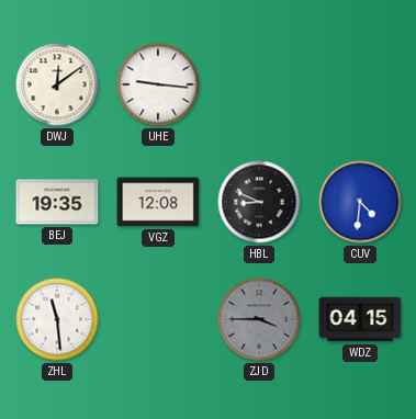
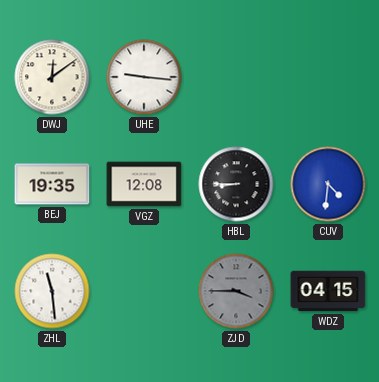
HBL: 8:49 -> 8:45 (236, 184)
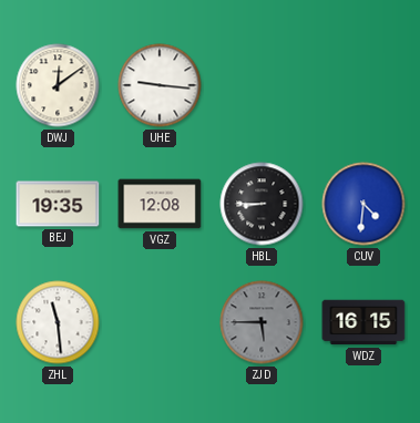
ZJD: 3:45 -> 5:45 (262, 322)
WDZ: 04:15 -> 16:15 (363, 322)
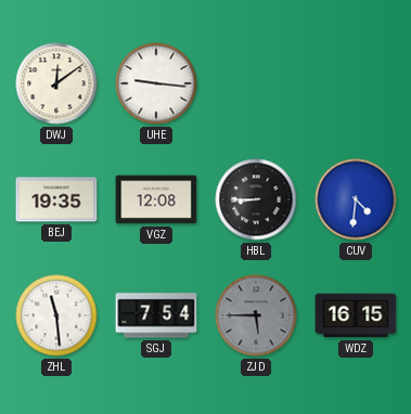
SGJ: none -> 7:54 (156, 315)
